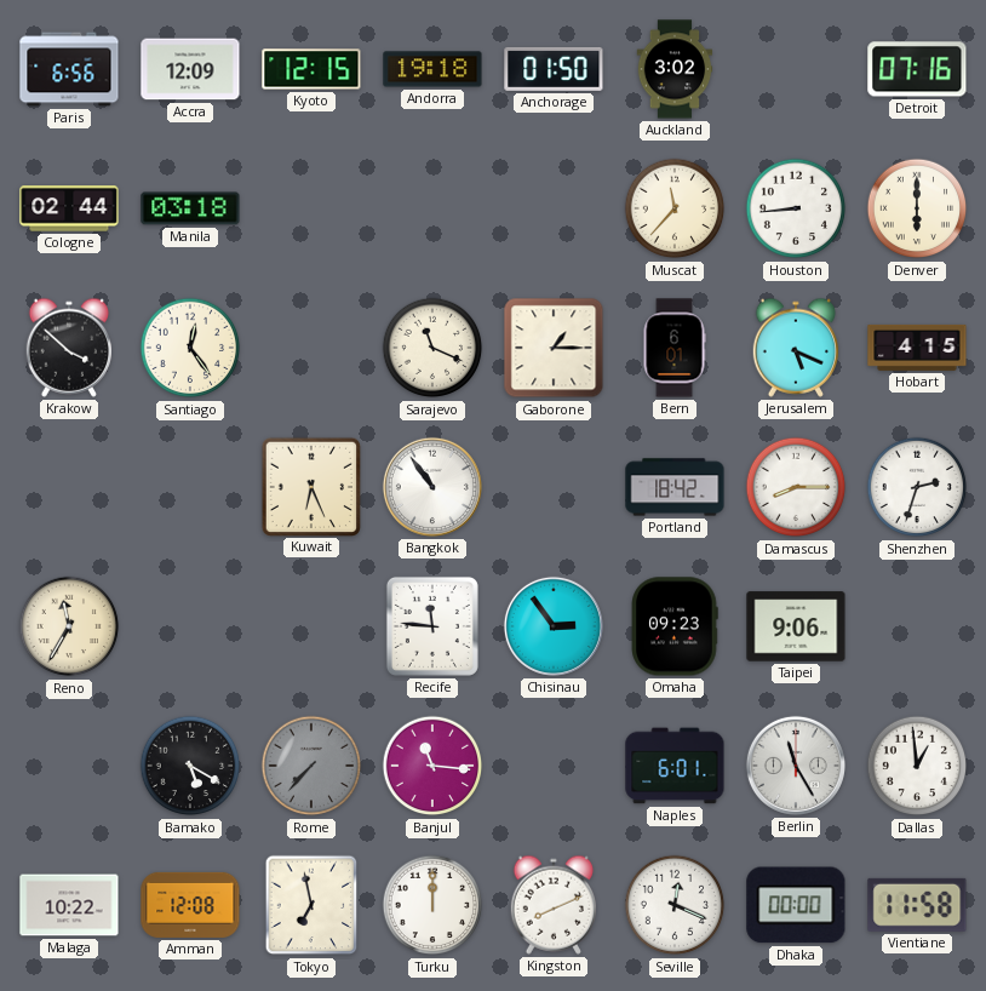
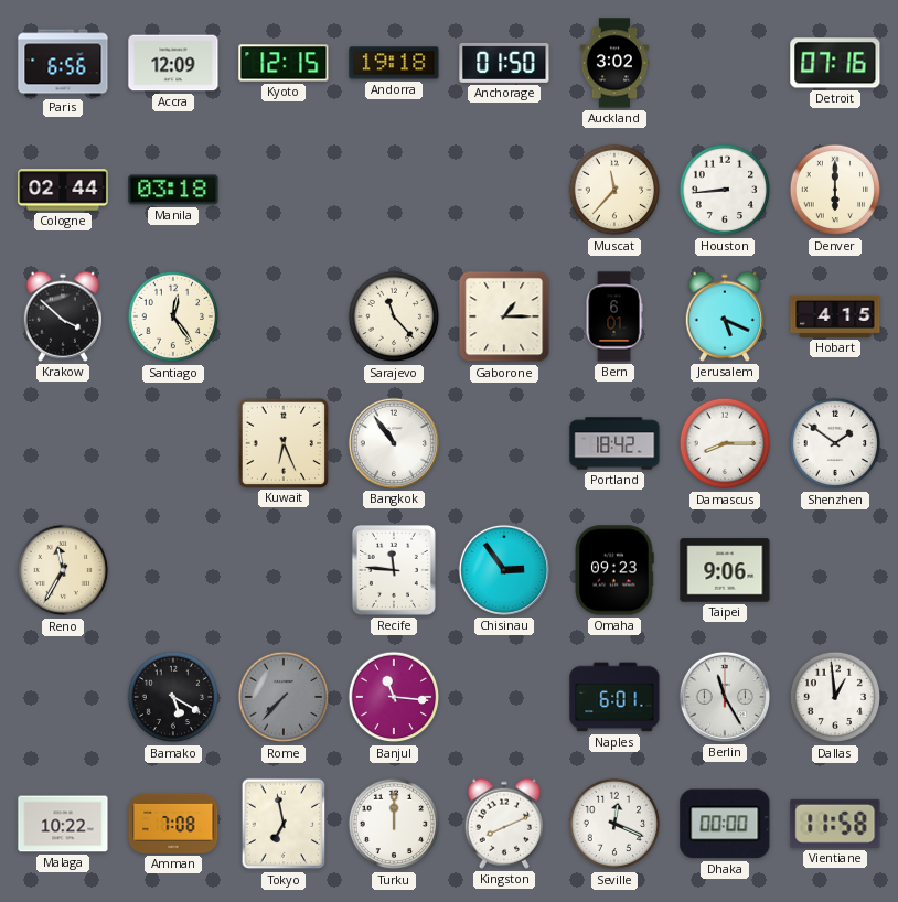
Sarajevo: 11:19 -> 11:23 (394, 316)
Shenzhen: 2:33 -> 1:51 (835, 443)
Amman: 12:08 -> 7:08 (173, 824)
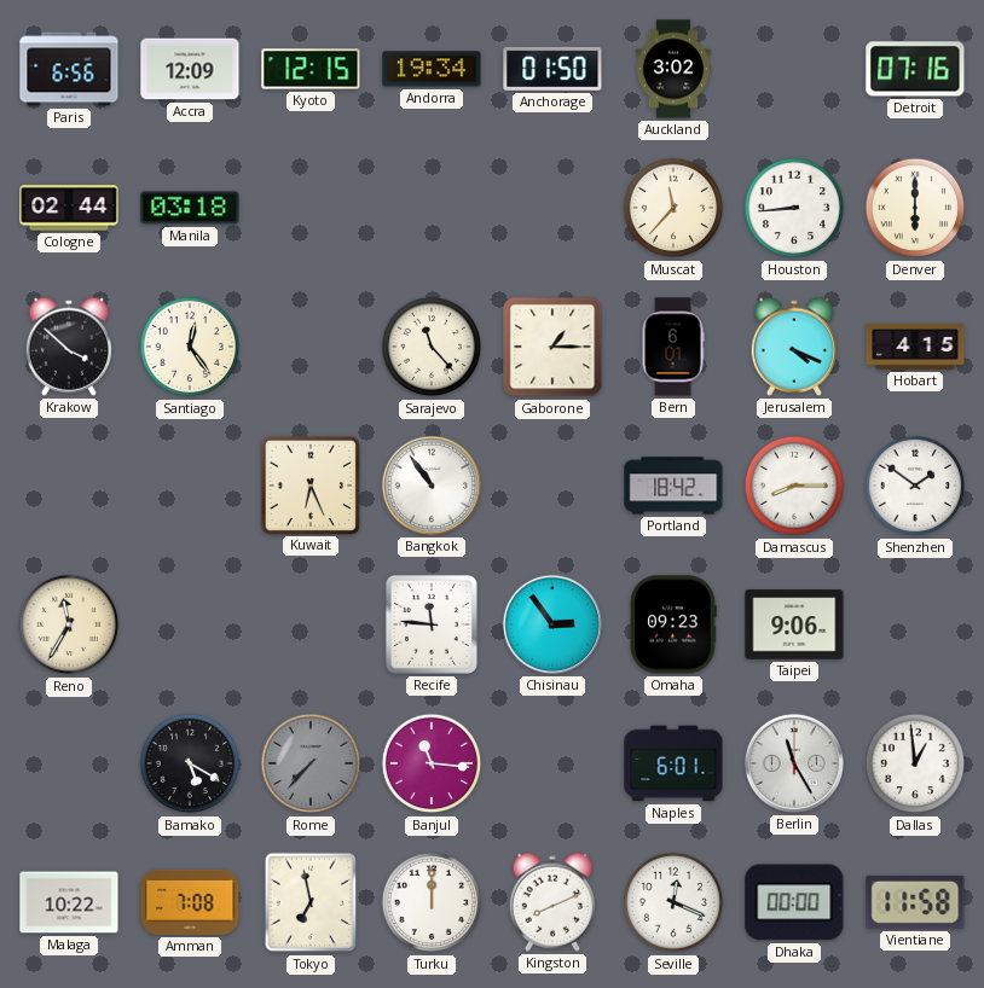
Andorra: 19:18 -> 19:34 (432, 69)
Jerusalem: 5:19 -> 4:19 (793, 347)
